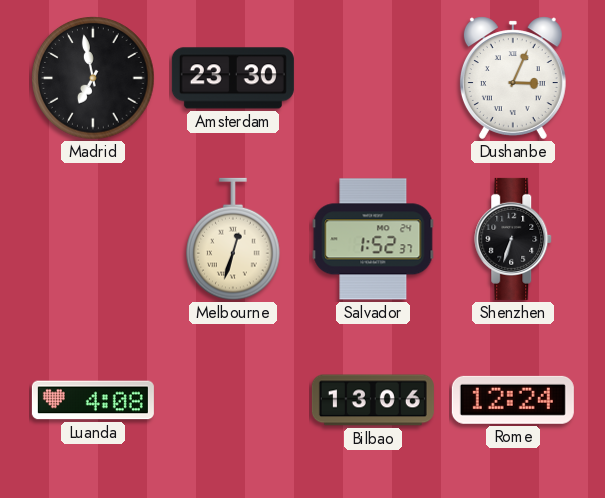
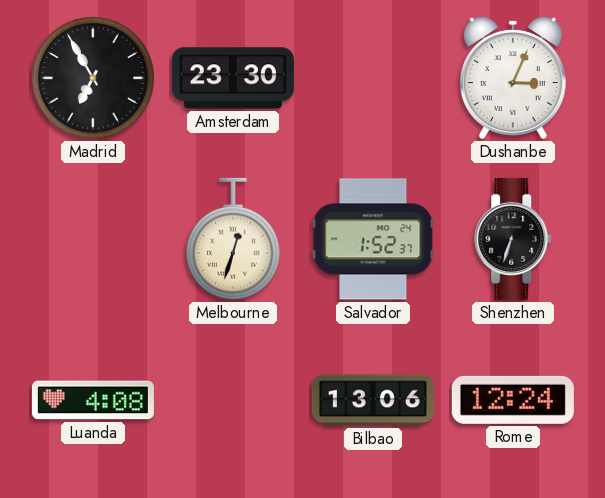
Madrid: 6:58 -> 6:55 (93, 78)
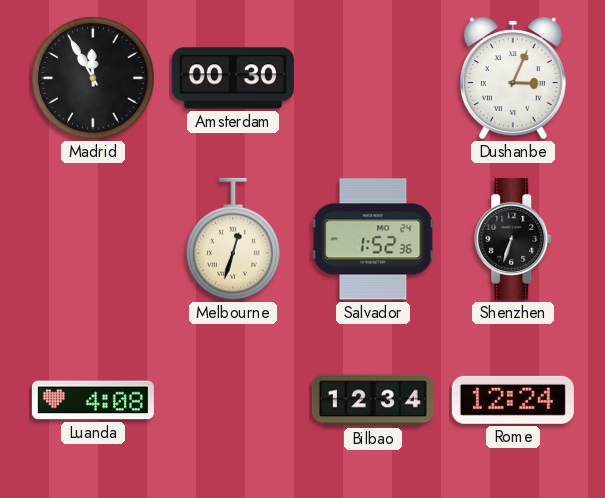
Madrid: 6:55 -> 11:55 (93, 78)
Amsterdam: 23:30 -> 00:30 (233, 78)
Salvador: 1:52:37 -> 1:52:36 (373, 239)
Bilbao: 13:06 -> 12:34 (373, 400)
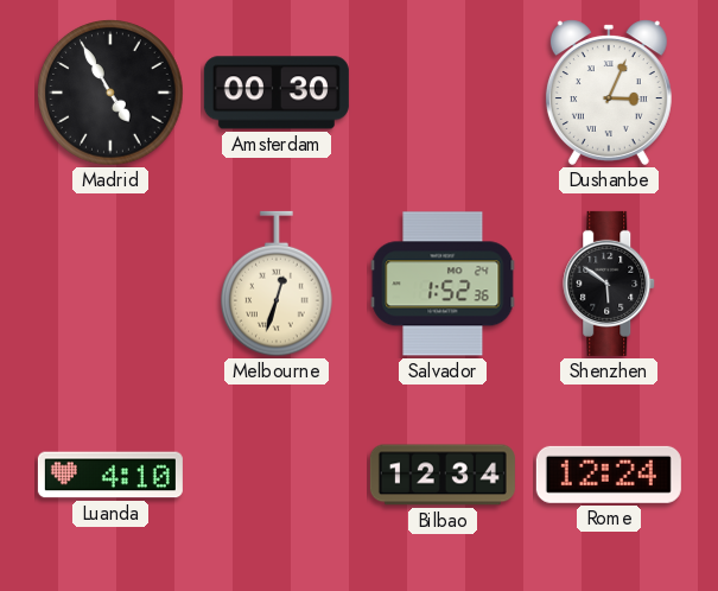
Madrid: 11:55 -> 4:55 (110, 93)
Shenzhen: 6:33 -> 5:51 (610, 284)
Luanda: 4:08 -> 4:10 (110, 475)
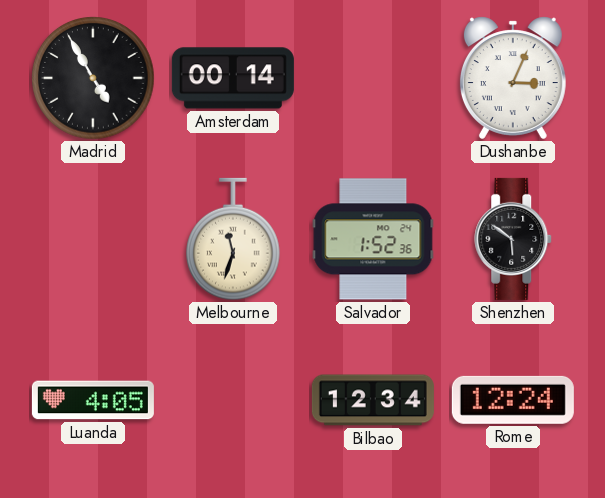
Amsterdam: 00:30 -> 00:14 (233, 78)
Melbourne: 12:33 -> 11:33 (233, 239)
Luanda: 4:10 -> 4:05 (93, 400)
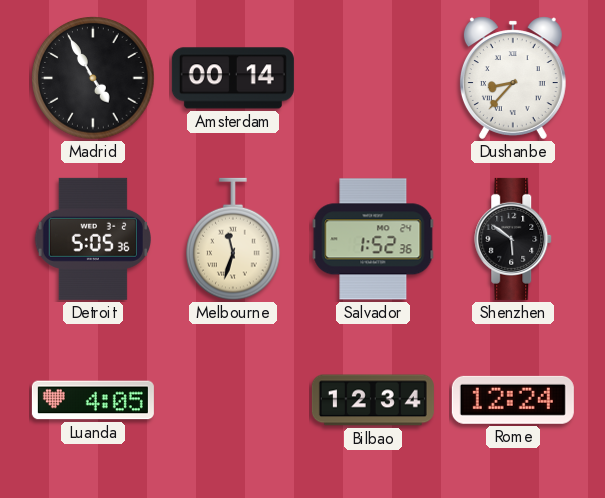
Dushanbe: 3:04 -> 8:37 (513, 78)
Detroit: none -> 5:05 (93, 239)
